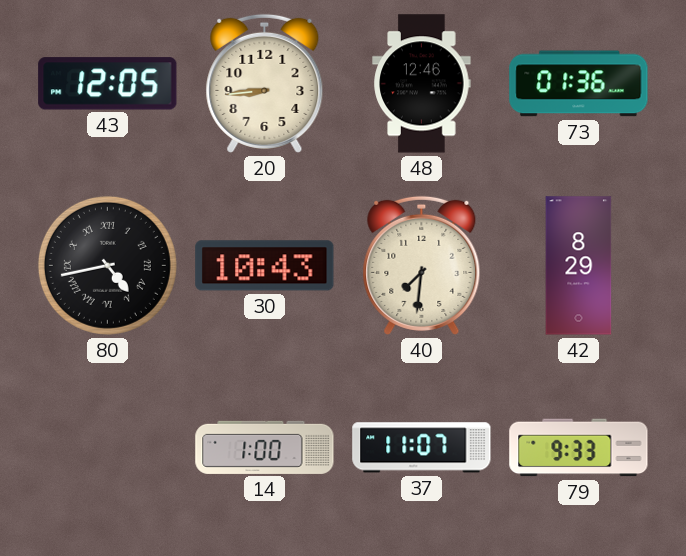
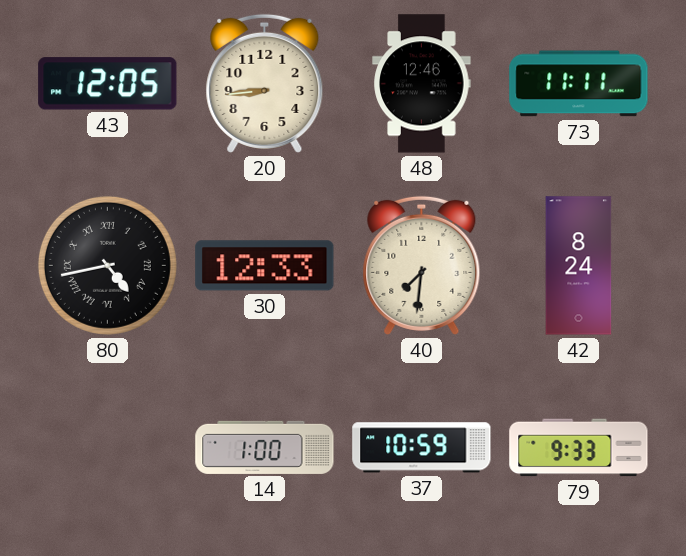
73: 01:36 -> 11:11 (579, 84)
30: 10:43 -> 12:33 (265, 266)
42: 8:29 -> 8:24 (579, 266)
37: 11:07 -> 10:59 (422, 448)
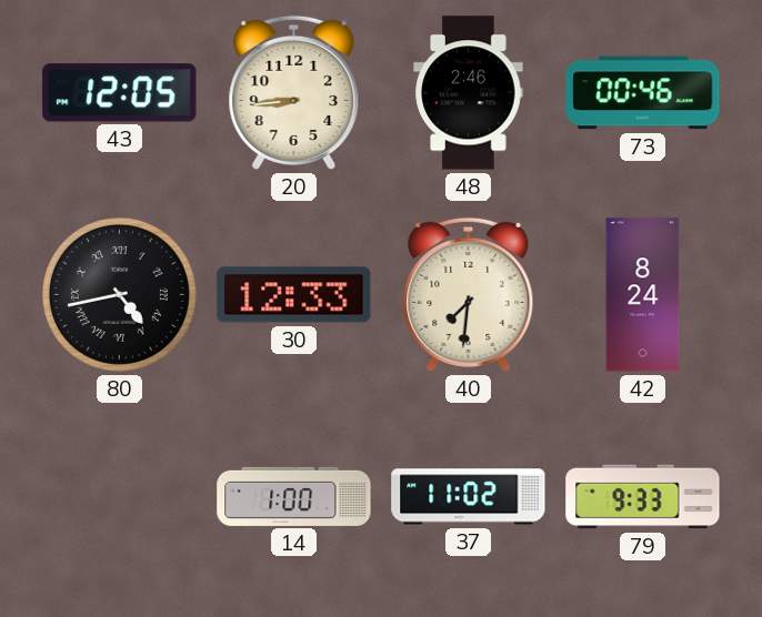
48: 12:46 -> 2:46 (469, 93)
73: 11:11 -> 00:46 (643, 93)
37: 10:59 -> 11:02 (469, 497)
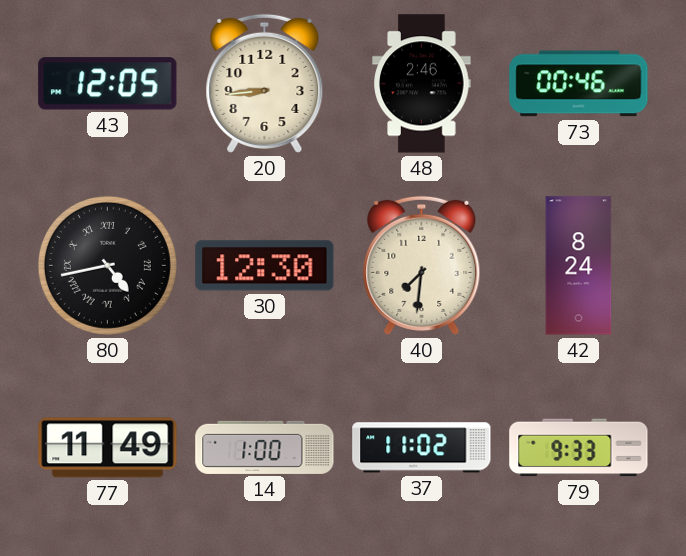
30: 12:33 -> 12:30 (265, 266)
77: none -> 11:49 (108, 448)
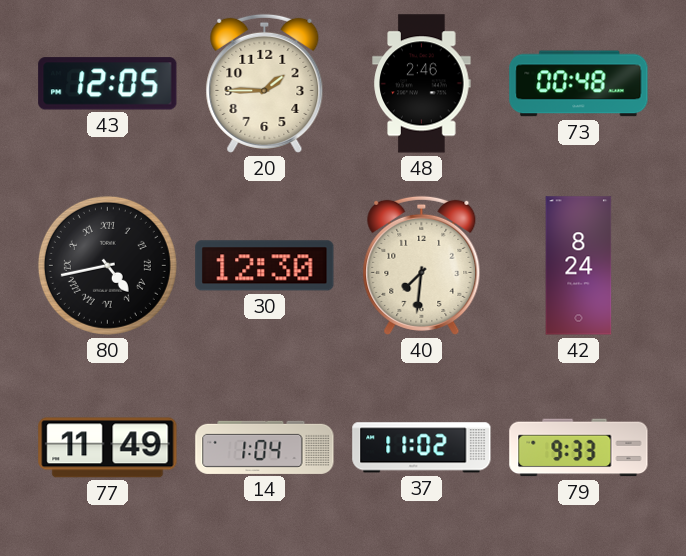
20: 8:44 -> 1:45 (265, 83)
73: 00:46 -> 00:48 (579, 84)
14: 1:00 -> 1:04 (265, 447)
